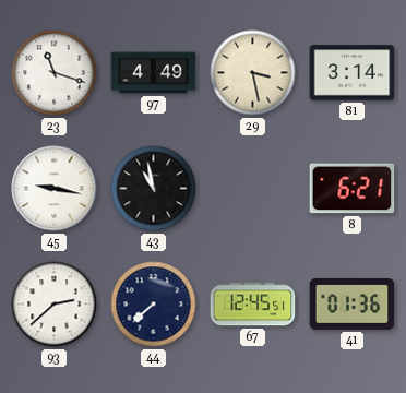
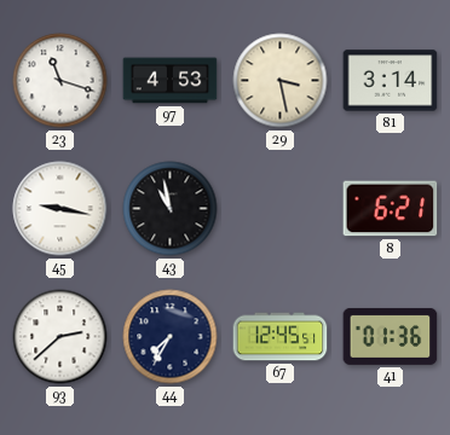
97: 4:49 -> 4:53 (171, 81)
44: 7:38 -> 7:35 (171, 337)
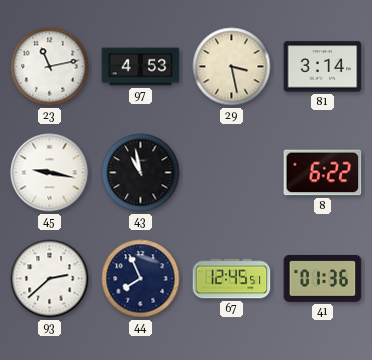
23: 11:18 -> 11:13 (50, 67)
8: 6:21 -> 6:22 (323, 173)
44: 7:35 -> 7:56 (141, 279)
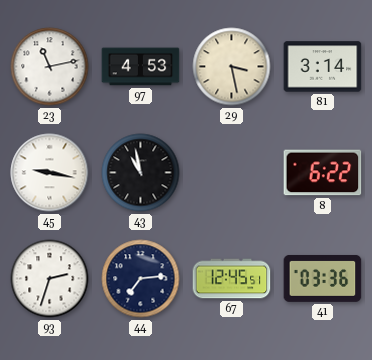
93: 2:38 -> 2:33 (50, 279)
44: 7:56 -> 7:14 (141, 279)
41: 01:36 -> 03:36 (323, 278)
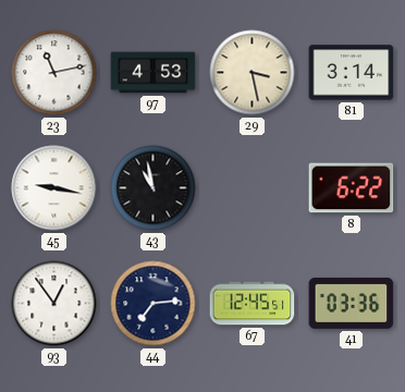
93: 2:33 -> 12:54 (54, 304)
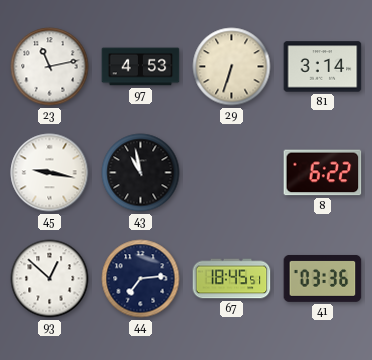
29: 3:28 -> 6:33 (232, 67)
93: 12:54 -> 12:52 (50, 279)
67: 12:45 -> 18:45 (232, 279)
